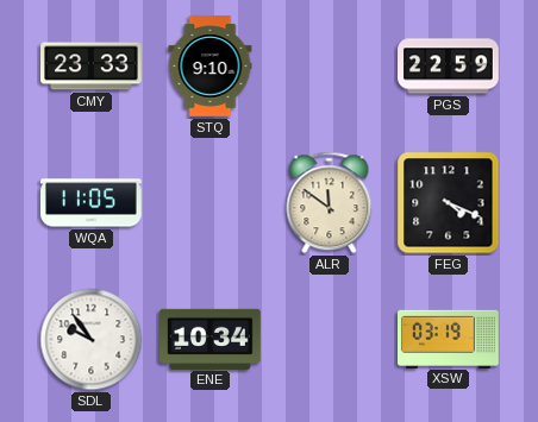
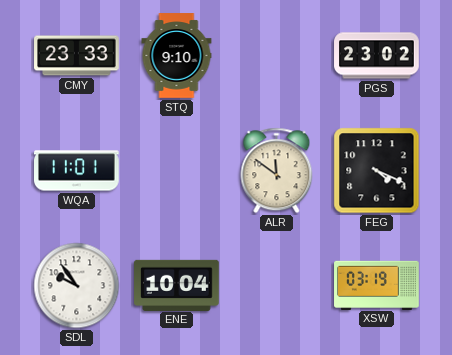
PGS: 22:59 -> 23:02 (377, 56)
WQA: 11:05 -> 11:01 (77, 171)
ENE: 10:34 -> 10:04 (177, 285)
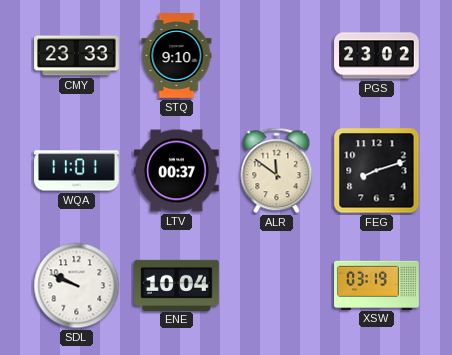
LTV: none -> 00:37 (177, 171)
FEG: 4:19 -> 8:12 (377, 171)
SDL: 9:54 -> 9:49 (77, 286)
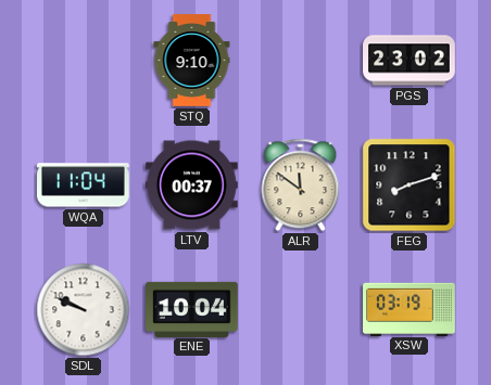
CMY: 23:33 -> none (77, 56)
WQA: 11:01 -> 11:04 (84, 185)
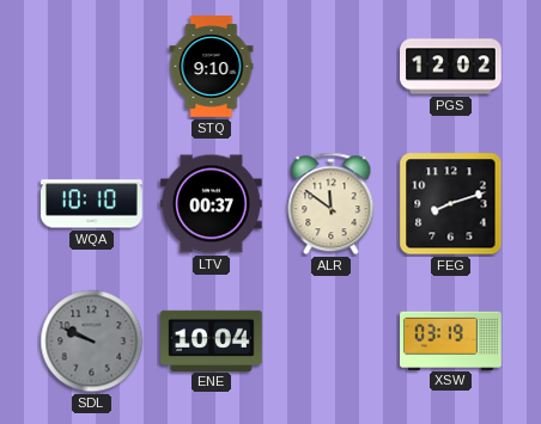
PGS: 23:02 -> 12:02 (451, 67)
WQA: 11:04 -> 10:10 (92, 204)
SDL dial: white -> grey (92, 342)
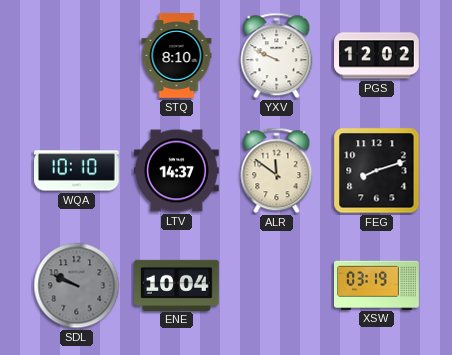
STQ: 9:10 -> 8:10 (177, 56)
YXV: none -> 9:49 (277, 56)
LTV: 00:37 -> 14:37 (177, 171)
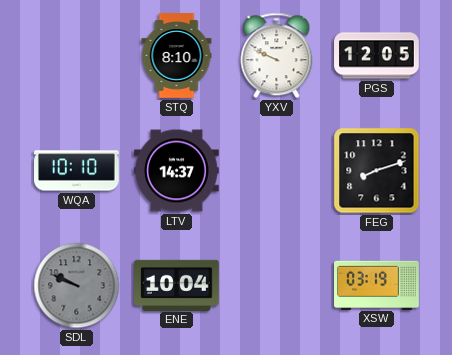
PGS: 12:02 -> 12:05 (377, 56)
ALR: 11:51 -> none (277, 171)
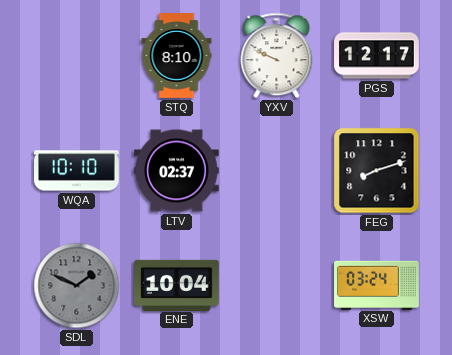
PGS: 12:05 -> 12:17 (377, 56)
LTV: 14:37 -> 02:37 (177, 171)
SDL: 9:49 -> 1:49 (77, 286)
XSW: 03:19 -> 03:24 (377, 285)
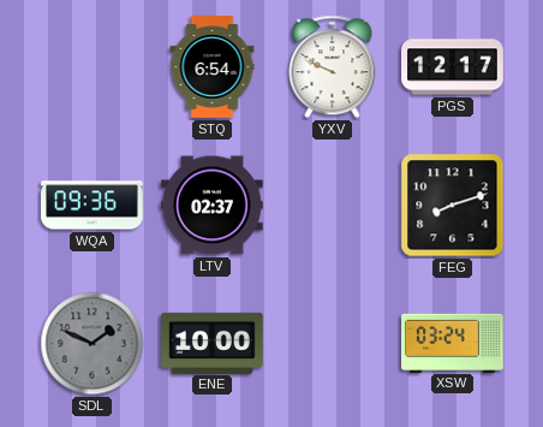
STQ: 8:10 -> 6:54 (213, 67)
WQA: 10:10 -> 09:36 (93, 206)
ENE: 10:04 -> 10:00 (213, 343)
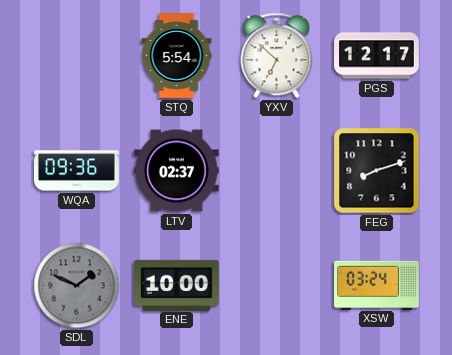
STQ: 6:54 -> 5:54 (177, 56)
YXV: 9:49 -> 6:52 (277, 56)
